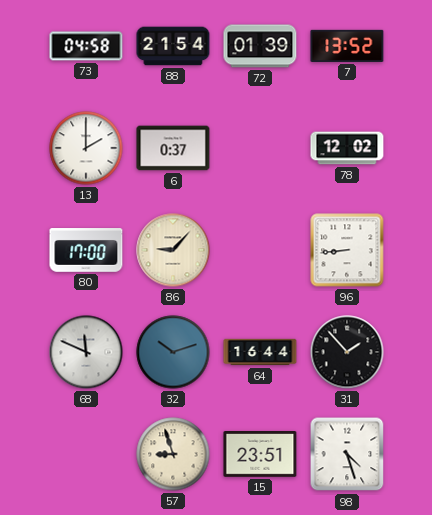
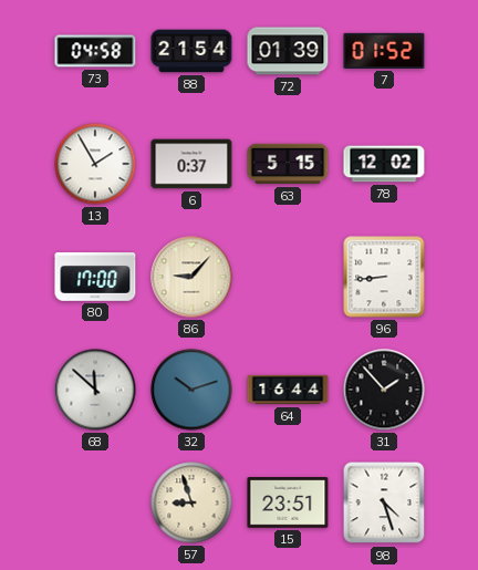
7: 13:52 -> 01:52 (384, 51)
13: 2:00 -> 1:55 (95, 164)
63: none -> 5:15 (288, 164)
68: 11:49 -> 11:52 (95, 390)
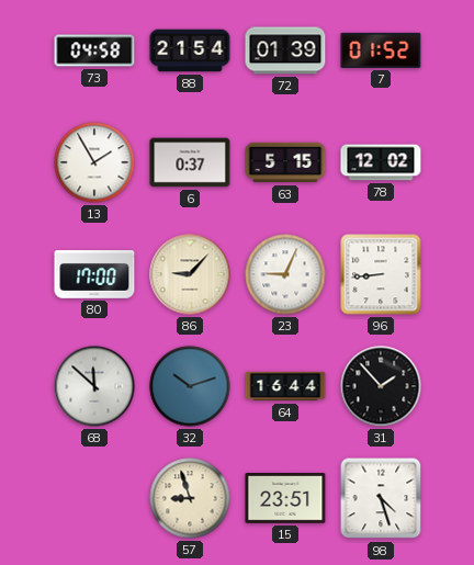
23: none -> 9:04 (285, 274)
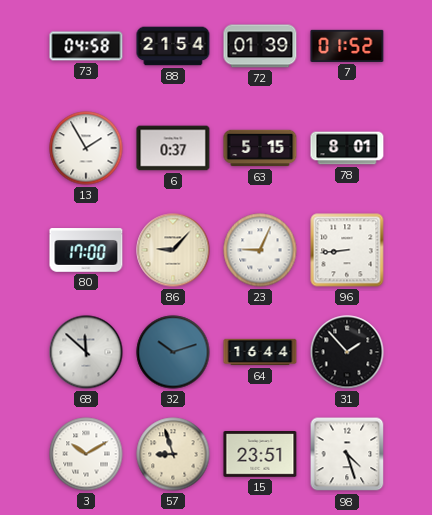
78: 12:02 -> 8:01 (347, 148)
3: none -> 10:10 (86, 454)
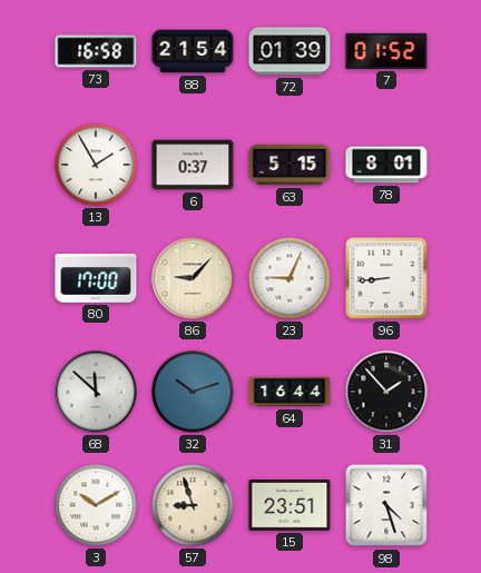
73: 04:58 -> 16:58 (96, 51)
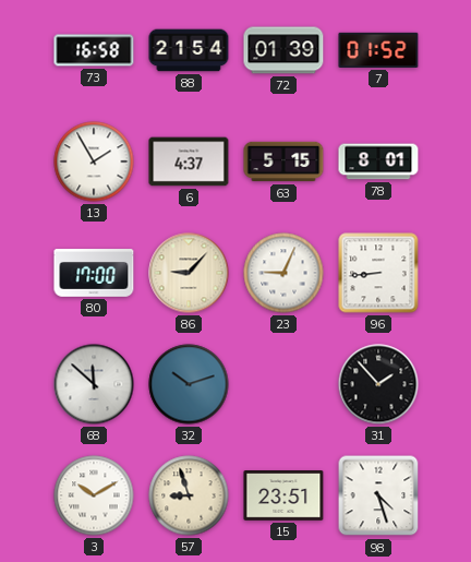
6: 0:37 -> 4:37 (189, 162)
64: 16:44 -> none (289, 392)
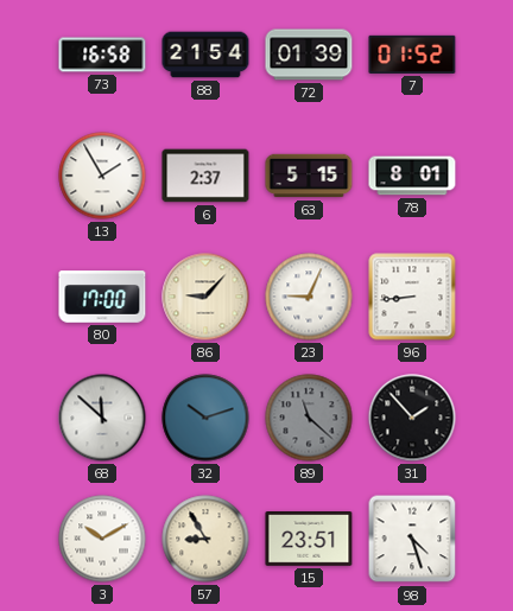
6: 4:37 -> 2:37 (205, 176)
89: none -> 11:22 (309, 418)
57: 8:57 -> 8:55 (205, 539)
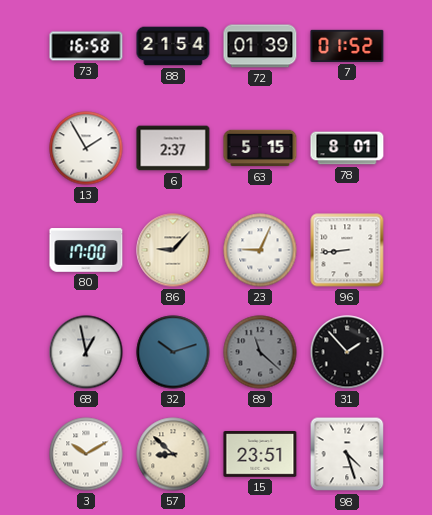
68: 11:52 -> 12:58 (86, 352)
57: 8:55 -> 8:52 (173, 454)
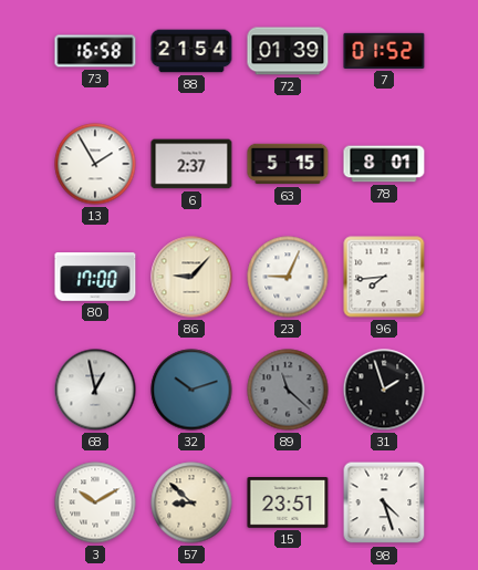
96: 8:44 -> 7:44 (384, 277)
31: 1:53 -> 1:57 (384, 390)
